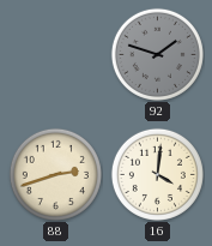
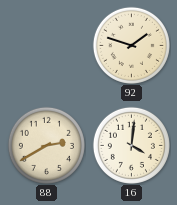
92 dial: grey -> cream (131, 45)
88: 2:42 -> 2:40 (46, 145)
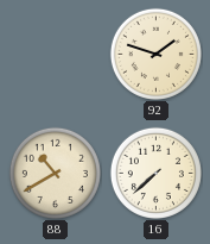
88: 2:40 -> 10:40 (55, 173)
16: 4:01 -> 7:38 (155, 173)
